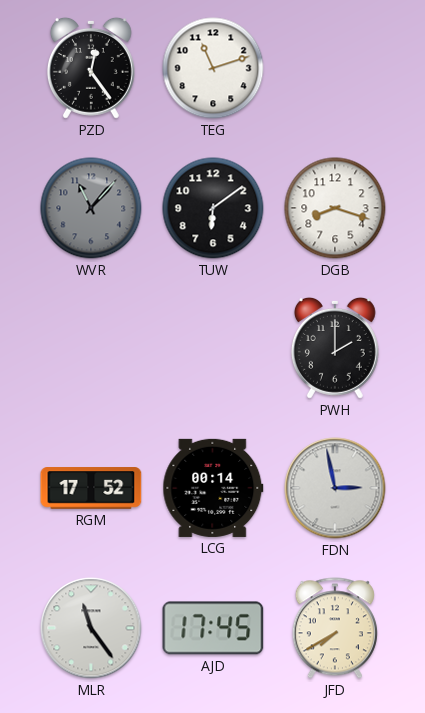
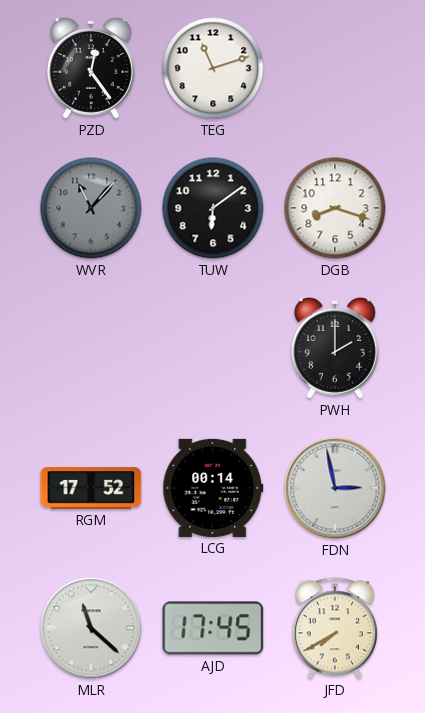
MLR: 11:24 -> 11:22 (91, 628)
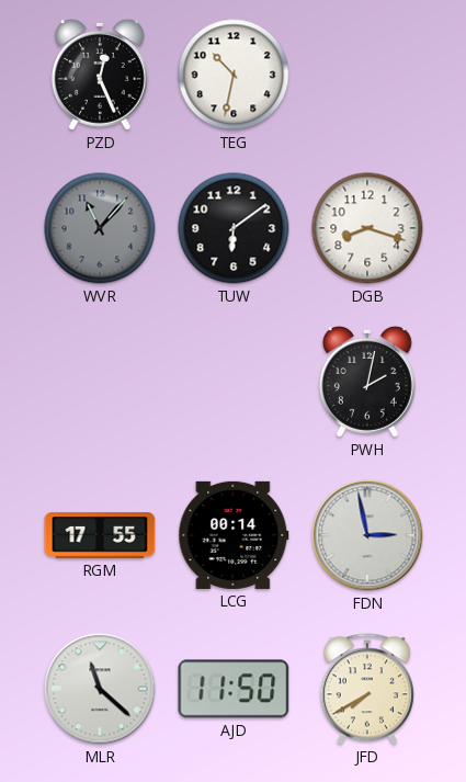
PZD: 12:24 -> 12:26 (100, 75)
TEG: 11:12 -> 10:32 (234, 75)
PWH: 2:00 -> 2:02 (367, 382)
RGM: 17:52 -> 17:55 (100, 535)
AJD: 17:45 -> 11:50 (234, 689)
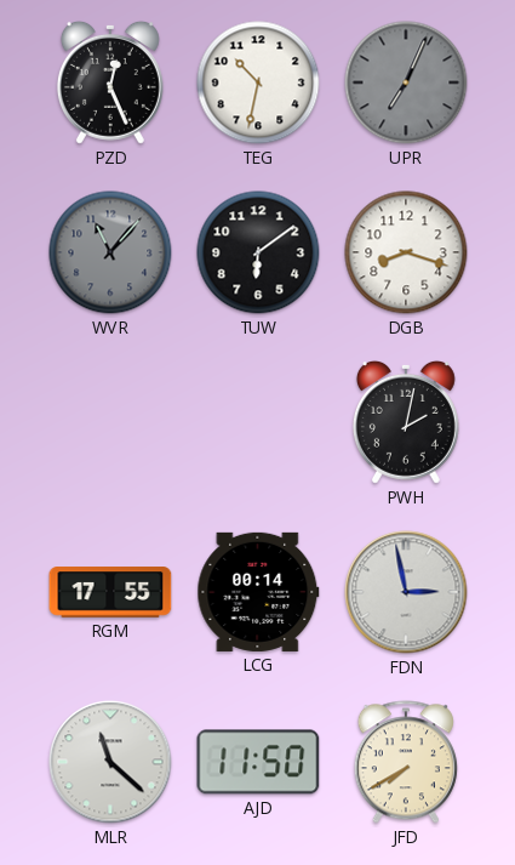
UPR: none -> 7:04 (406, 82)
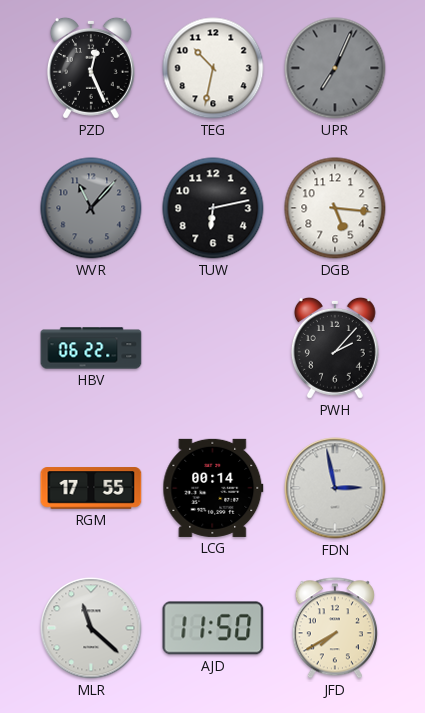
TUW: 6:09 -> 6:13 (213, 208)
DGB: 8:18 -> 5:16 (335, 208)
HBV: none -> 06:22 (91, 348)
PWH: 2:02 -> 2:07 (335, 348)
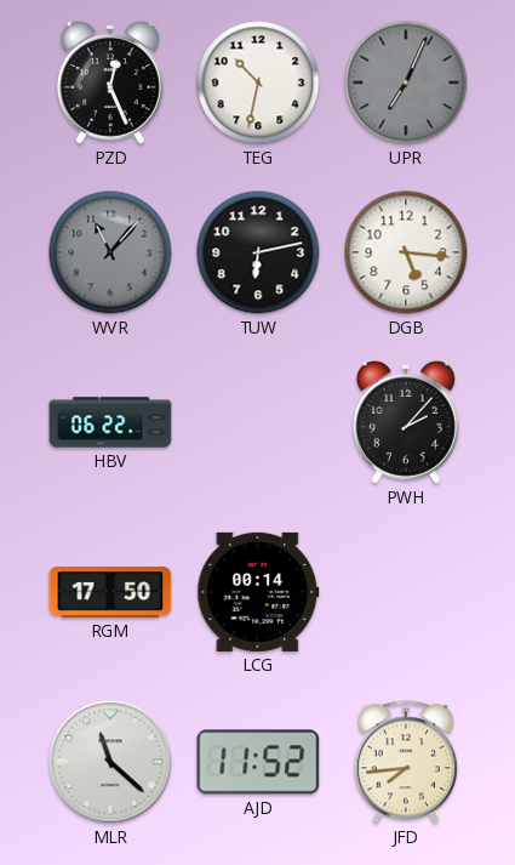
RGM: 17:55 -> 17:50 (110, 592)
FDN: 2:58 -> none (335, 488)
AJD: 11:50 -> 11:52 (258, 762)
JFD: 7:40 -> 7:44 (406, 762)
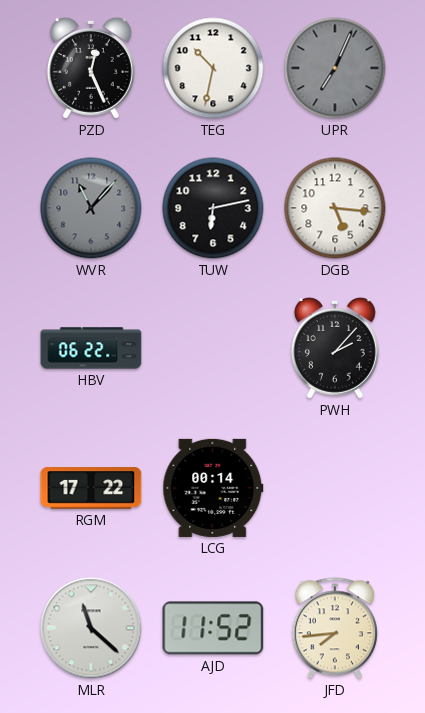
RGM: 17:50 -> 17:22 (91, 488)
